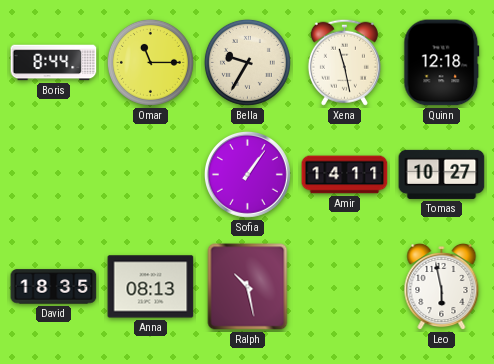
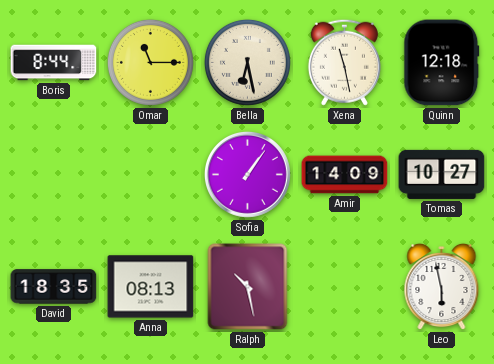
Bella: 9:35 -> 6:28 (247, 62)
Amir: 14:11 -> 14:09 (345, 175)
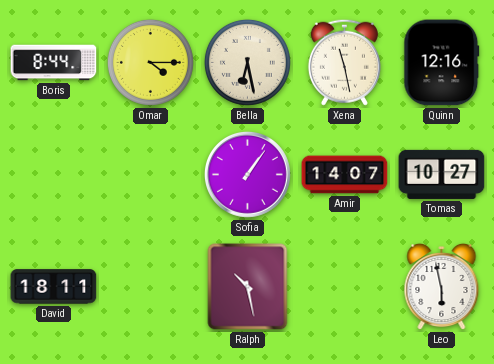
Omar: 11:15 -> 4:15 (150, 62)
Quinn: 12:18 -> 12:16 (442, 63)
Amir: 14:09 -> 14:07 (345, 175)
David: 18:35 -> 18:11 (54, 287)
Anna: 08:13 -> none (151, 287)
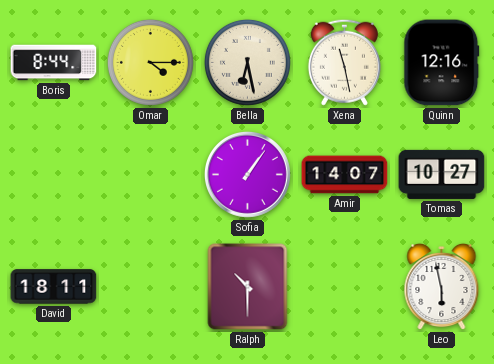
Ralph: 10:28 -> 10:30 (248, 287)
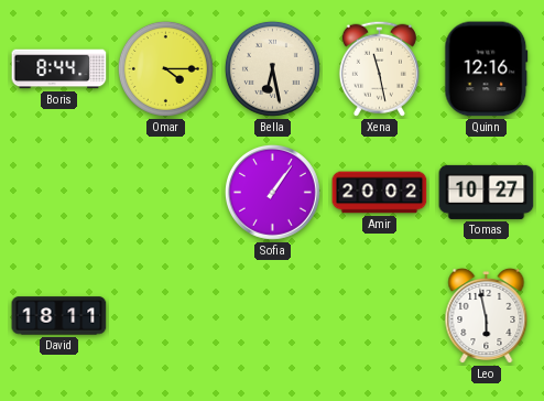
Amir: 14:07 -> 20:02 (380, 193)
Ralph: 10:30 -> none (248, 287)
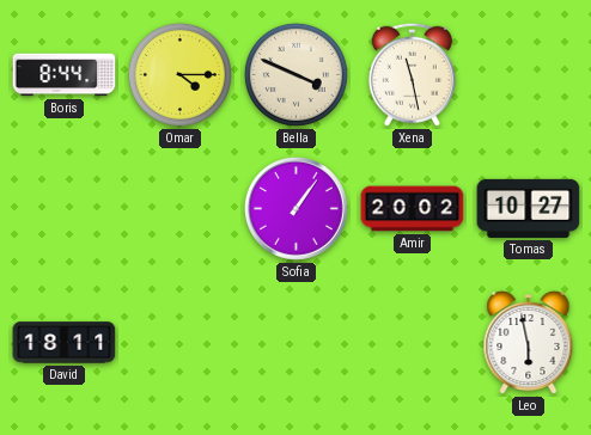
Bella: 6:28 -> 3:49 (295, 74)
Quinn: 12:16 -> none (487, 69)
